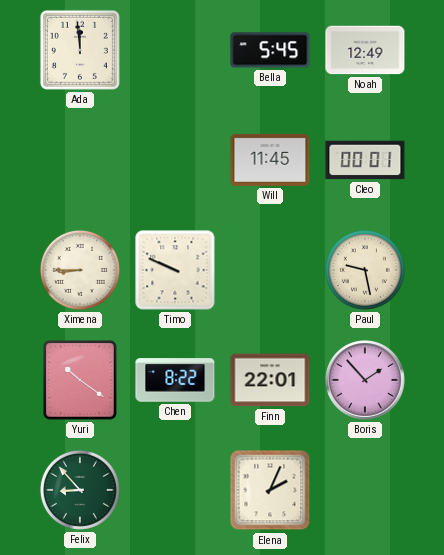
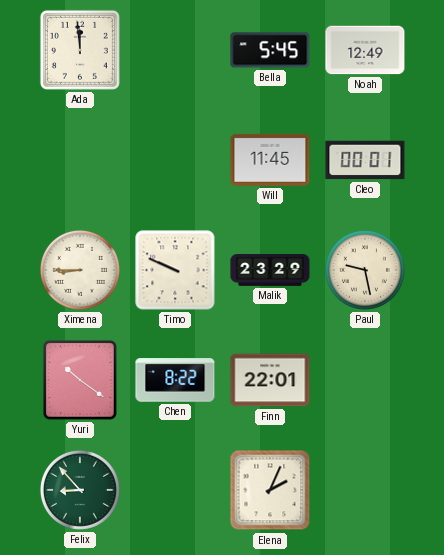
Malik: none -> 23:29 (270, 271)
Boris: 1:53 -> none (365, 380)
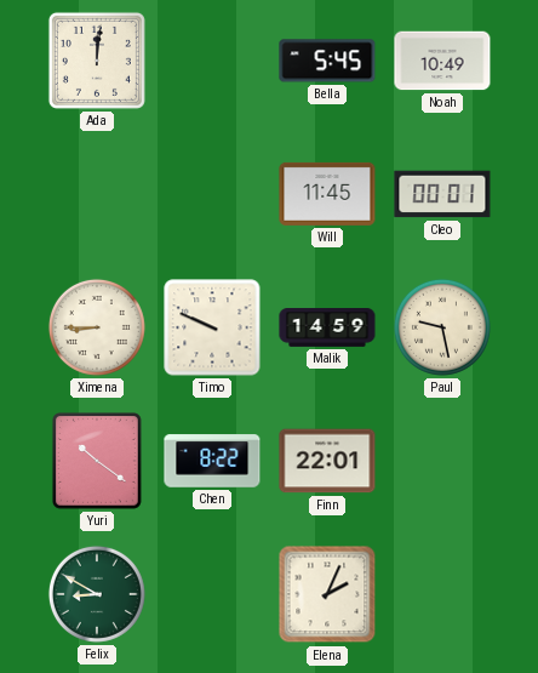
Ada: 11:59 -> 12:01 (97, 61)
Noah: 12:49 -> 10:49 (442, 61)
Malik: 23:29 -> 14:59 (327, 329)
Felix: 8:53 -> 8:50 (97, 594)
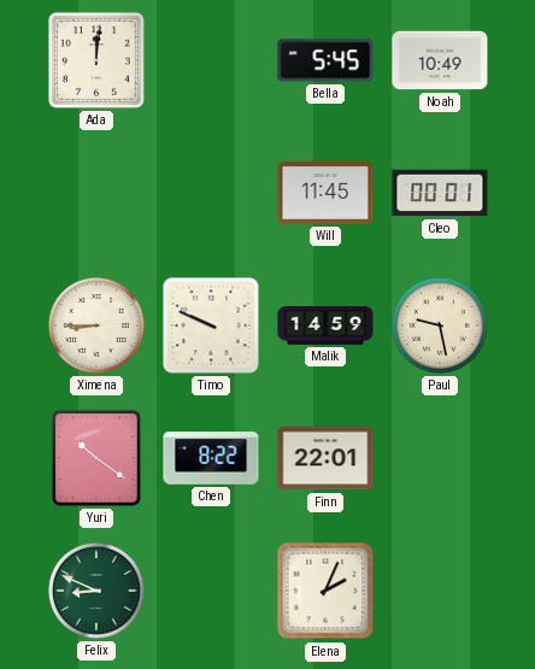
Felix: 8:50 -> 8:49 (96, 591)
